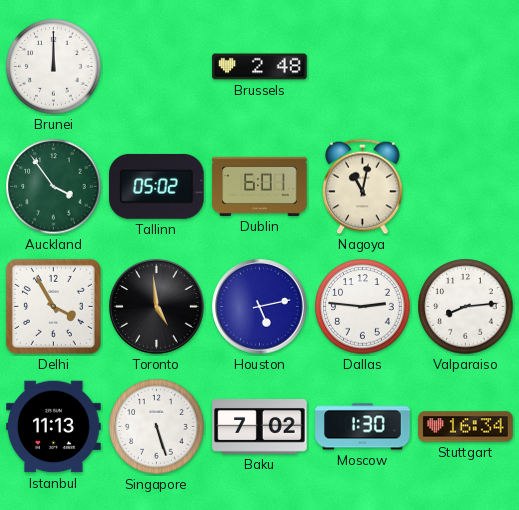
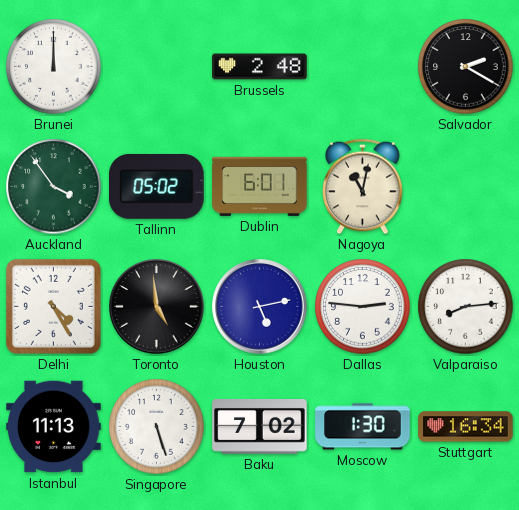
Salvador: none -> 2:20 (466, 67)
Delhi: 3:55 -> 4:25 (53, 306)
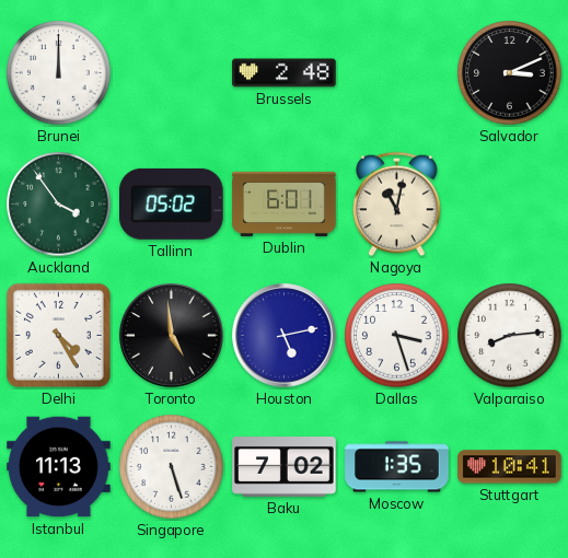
Salvador: 2:20 -> 3:11 (510, 73)
Dallas: 2:46 -> 3:27 (397, 336)
Moscow: 1:30 -> 1:35 (397, 467)
Stuttgart: 16:34 -> 10:41 (510, 467)
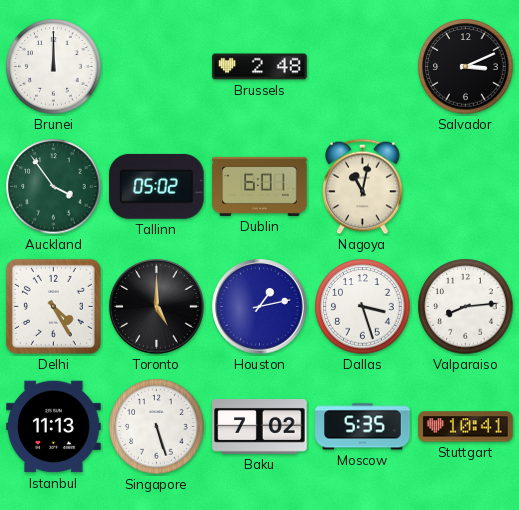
Toronto: 4:59 -> 5:00 (157, 307)
Houston: 5:13 -> 1:13 (260, 307)
Moscow: 1:35 -> 5:35 (363, 427)
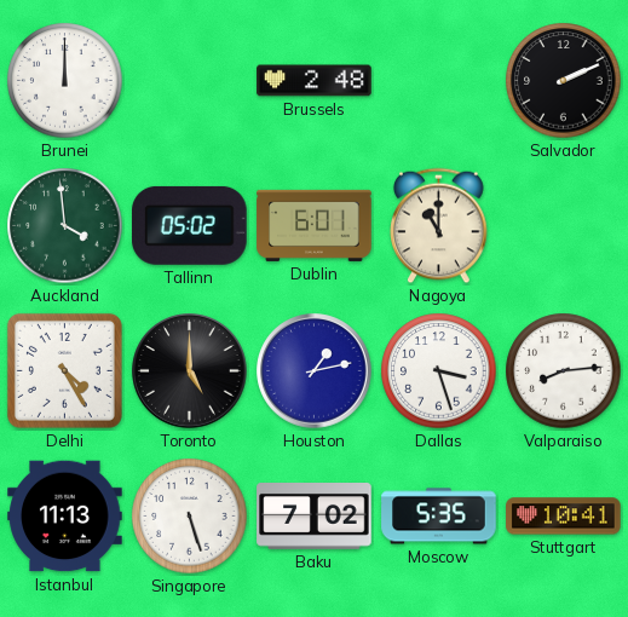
Salvador: 3:11 -> 2:11 (564, 81)
Auckland: 3:54 -> 3:59 (65, 226)
Nagoya: 11:02 -> 11:00 (439, 226)
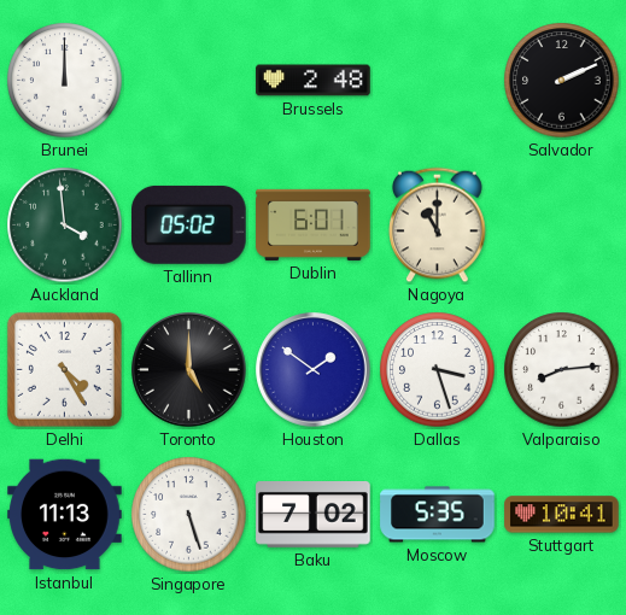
Houston: 1:13 -> 1:51 (314, 370)
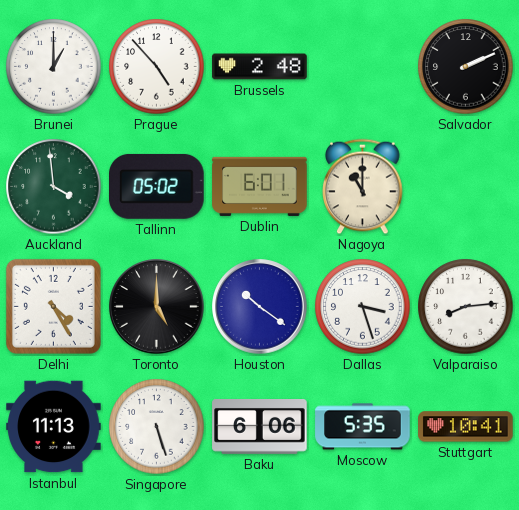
Brunei: 12:00 -> 1:00 (54, 67)
Prague: none -> 4:53 (157, 67)
Houston: 1:51 -> 10:21 (260, 307)
Baku: 7:02 -> 6:06 (260, 427)
